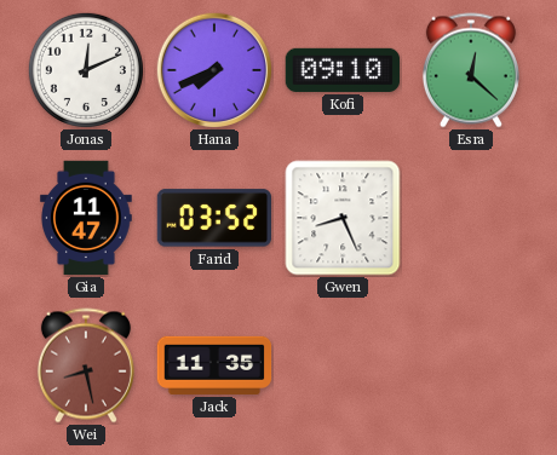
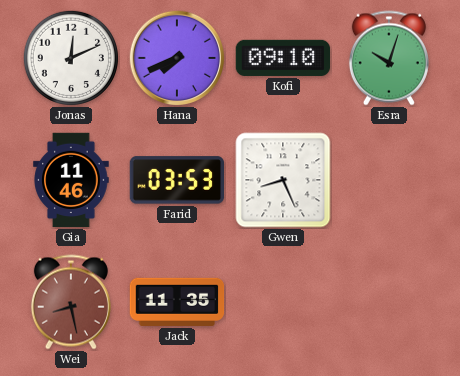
Esra: 12:22 -> 10:03 (389, 58)
Gia: 11:47 -> 11:46 (71, 180)
Farid: 03:52 -> 03:53 (176, 180)
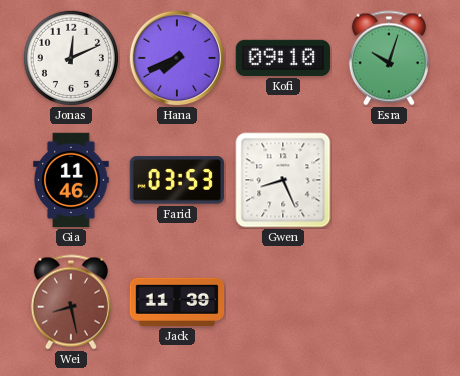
Jack: 11:35 -> 11:39 (177, 302)
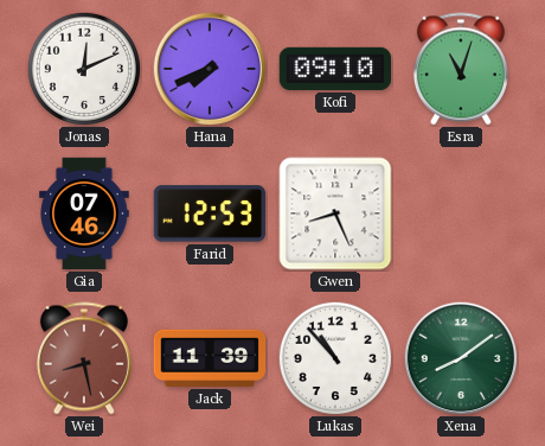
Esra: 10:03 -> 11:03 (461, 69)
Gia: 11:46 -> 07:46 (84, 214)
Farid: 03:53 -> 12:53 (209, 214)
Lukas: none -> 10:53 (335, 358)
Xena: none -> 8:09 (461, 358)
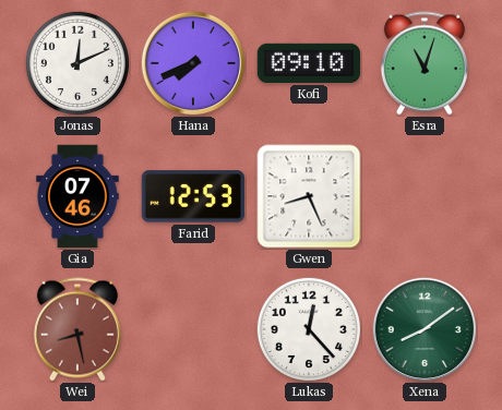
Jack: 11:39 -> none (210, 358)
Lukas: 10:53 -> 12:23 (309, 329)
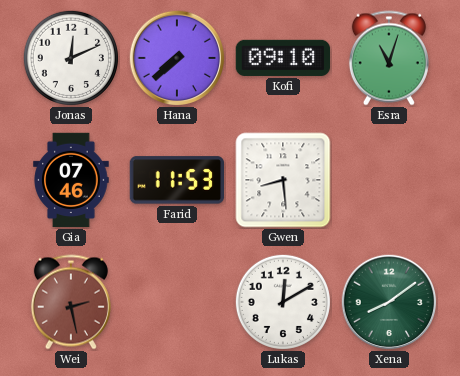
Hana: 7:41 -> 7:38 (177, 58)
Farid: 12:53 -> 11:53 (176, 180)
Gwen: 8:26 -> 8:29 (283, 180)
Wei: 8:28 -> 2:28 (71, 302)
Lukas: 12:23 -> 12:10 (283, 302)
